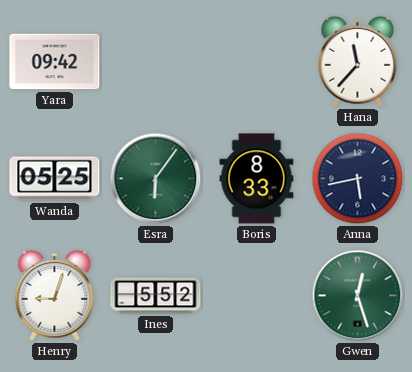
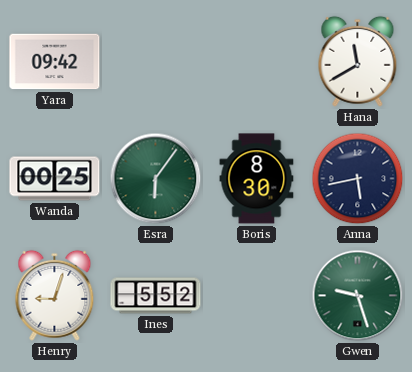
Hana: 11:37 -> 11:40 (358, 61)
Wanda: 05:25 -> 00:25 (55, 179)
Boris: 8:33 -> 8:30 (257, 179)
Gwen: 12:27 -> 9:27 (358, 296)
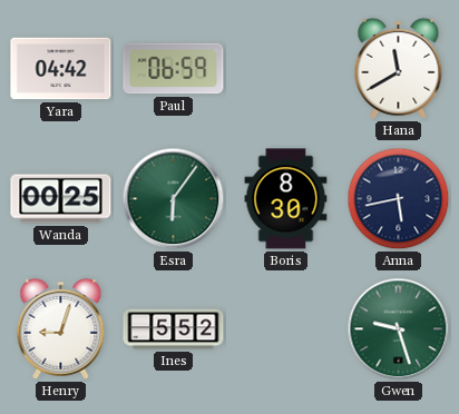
Yara: 09:42 -> 04:42 (61, 69)
Paul: none -> 06:59 (174, 69)
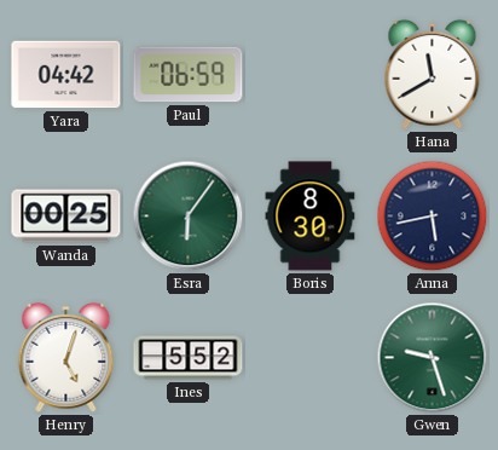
Henry: 9:03 -> 5:03 (66, 357)
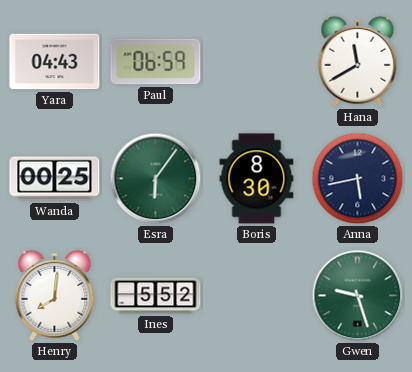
Yara: 04:42 -> 04:43 (55, 62)
Henry: 5:03 -> 8:01 (55, 295)
